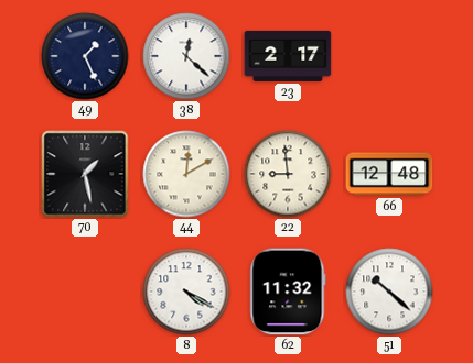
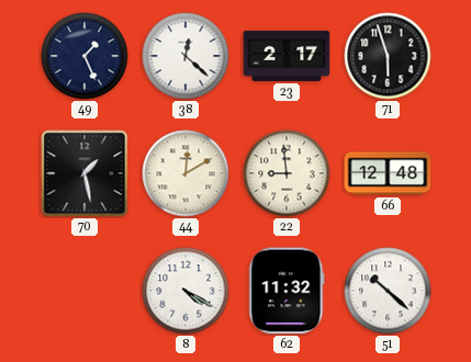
71: none -> 5:57 (388, 56)
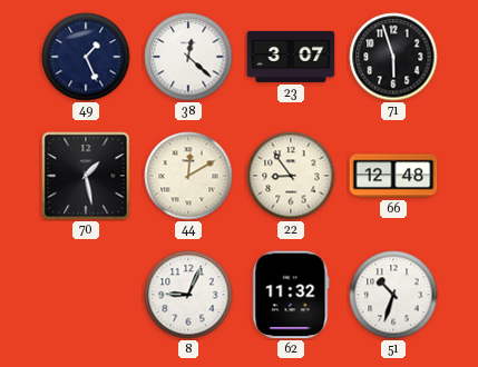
23: 2:17 -> 3:07 (291, 57)
22: 8:59 -> 8:54 (291, 176)
8: 4:20 -> 9:04 (188, 295)
51: 10:22 -> 10:33 (393, 295)
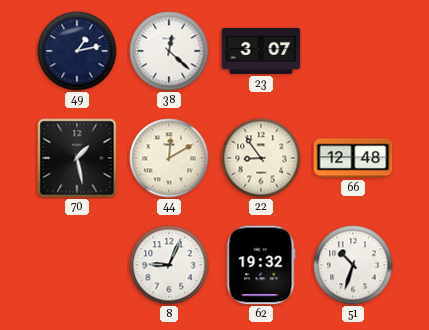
49: 1:26 -> 1:13 (77, 51)
71: 5:57 -> none (393, 57)
62: 11:32 -> 19:32 (261, 265)
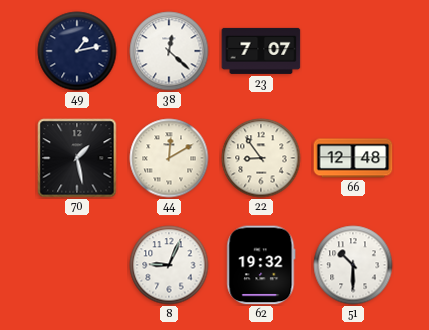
23: 3:07 -> 7:07 (261, 51)
51: 10:33 -> 10:30 (353, 265)
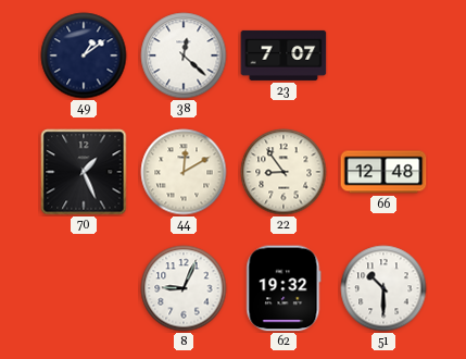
49: 1:13 -> 1:09 (84, 55)
70: 1:28 -> 1:26 (84, 172)
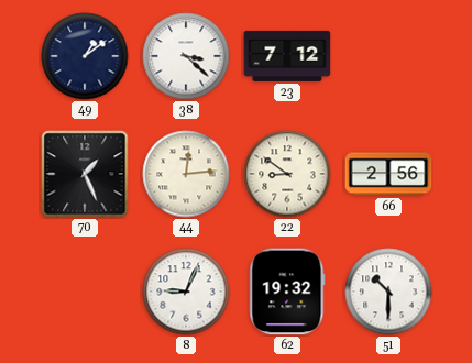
38: 12:22 -> 3:22 (186, 56)
23: 7:07 -> 7:12 (287, 56)
44: 12:10 -> 12:14 (186, 174)
22: 8:54 -> 8:51 (287, 174)
66: 12:48 -> 2:56 (388, 174)
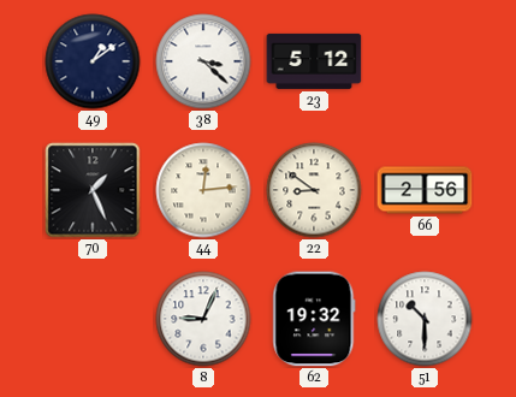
23: 7:12 -> 5:12 (314, 61)
